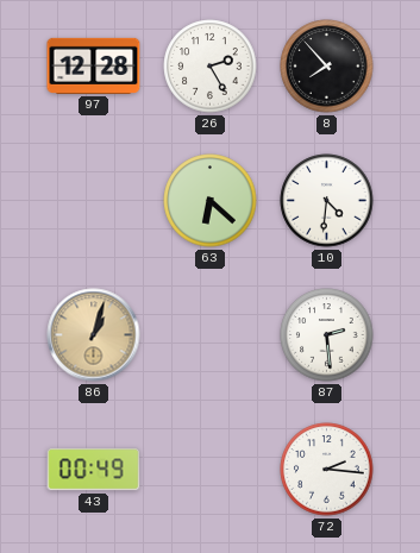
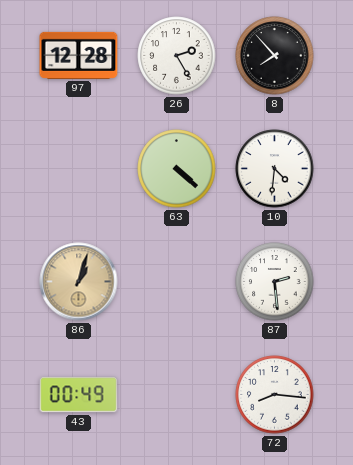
63: 6:22 -> 4:22 (177, 169)
72: 2:16 -> 8:16 (275, 395)
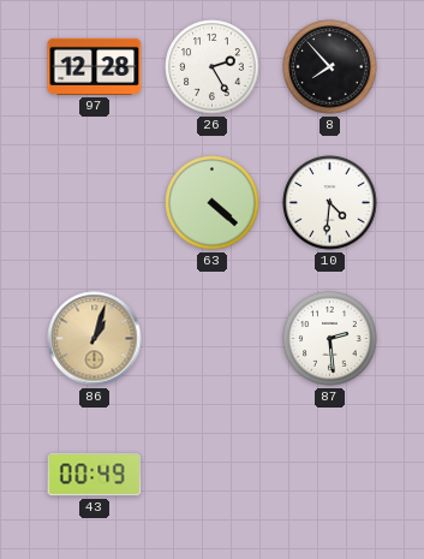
72: 8:16 -> none (275, 395)
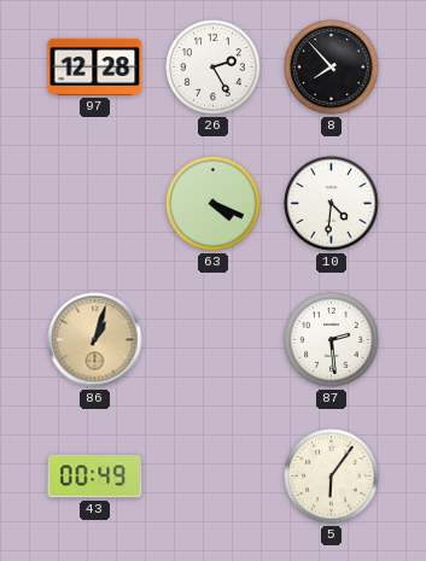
63: 4:22 -> 4:19 (214, 204)
5: none -> 6:06 (332, 477)
